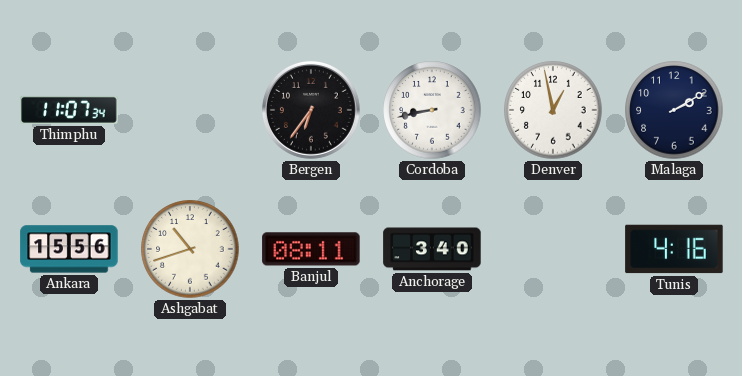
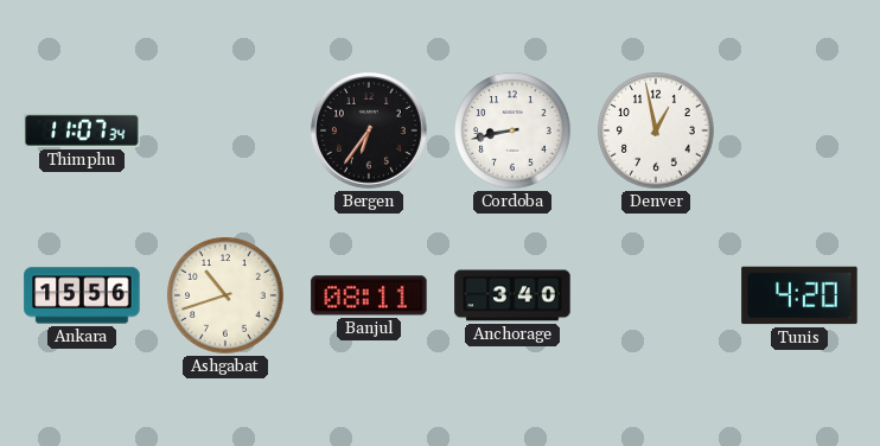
Malaga: 2:10 -> none (674, 110)
Tunis: 4:16 -> 4:20 (799, 295)
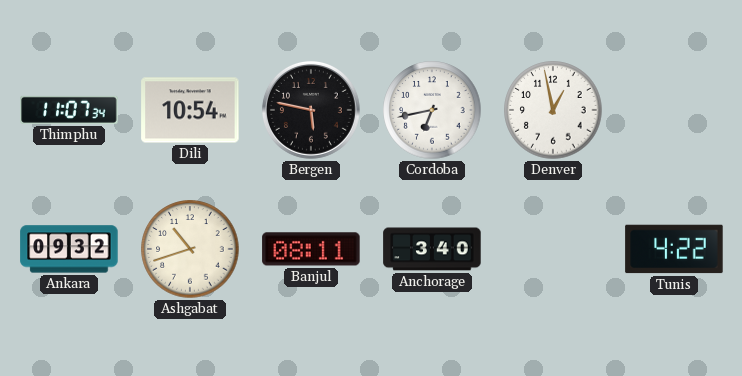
Dili: none -> 10:54 (190, 110)
Bergen: 6:36 -> 5:47 (311, 110)
Cordoba: 8:43 -> 6:43 (432, 110)
Ankara: 15:56 -> 09:32 (69, 249)
Tunis: 4:20 -> 4:22 (674, 249)
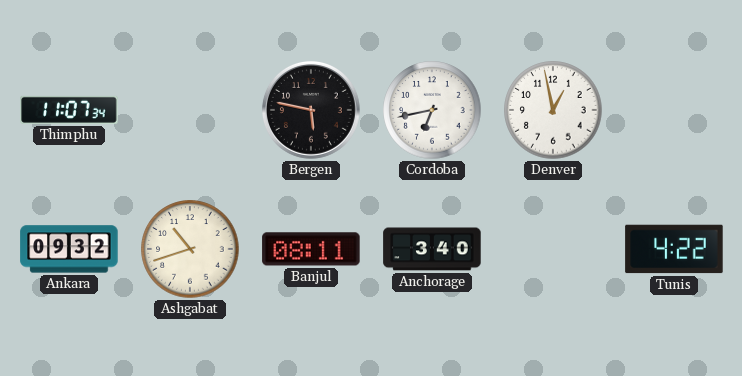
Dili: 10:54 -> none (190, 110)
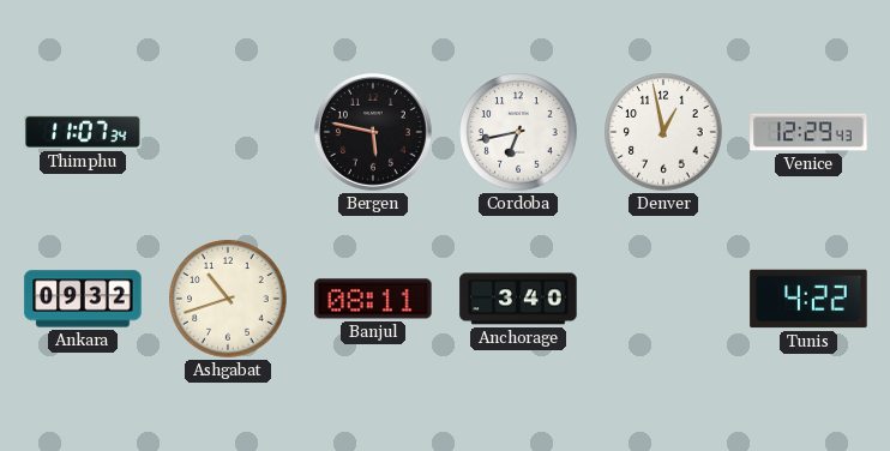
Venice: none -> 12:29 (808, 132)
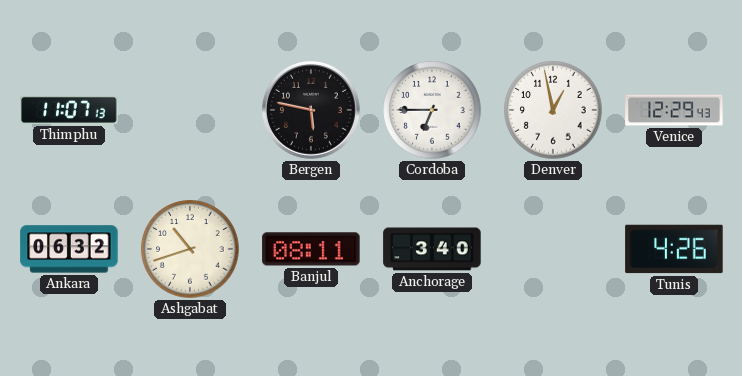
Thimphu: 11:07:34 -> 11:07:13 (69, 110)
Cordoba: 6:43 -> 6:45 (432, 110)
Ankara: 09:32 -> 06:32 (69, 249)
Tunis: 4:22 -> 4:26 (674, 249)
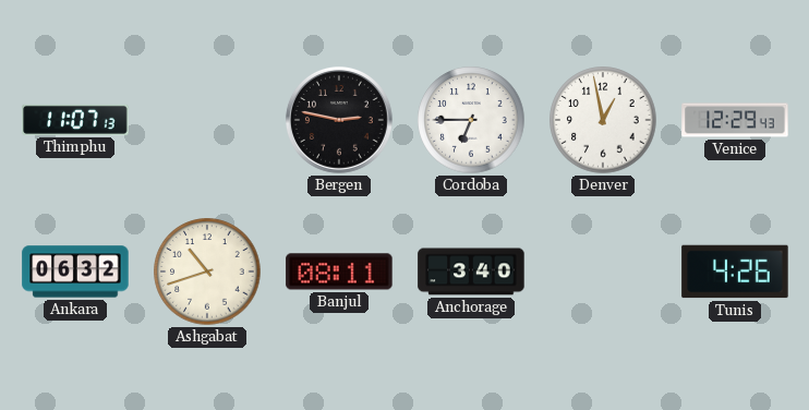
Bergen: 5:47 -> 2:47 (339, 120)
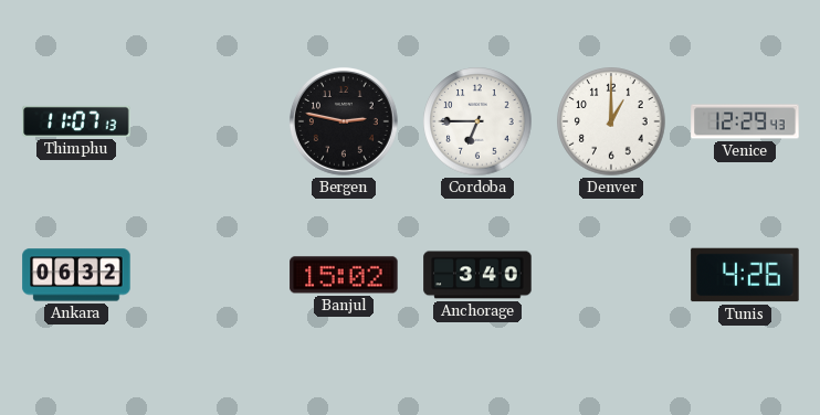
Denver: 12:58 -> 1:00 (611, 121)
Ashgabat: 10:42 -> none (207, 272)
Banjul: 08:11 -> 15:02 (344, 275)
